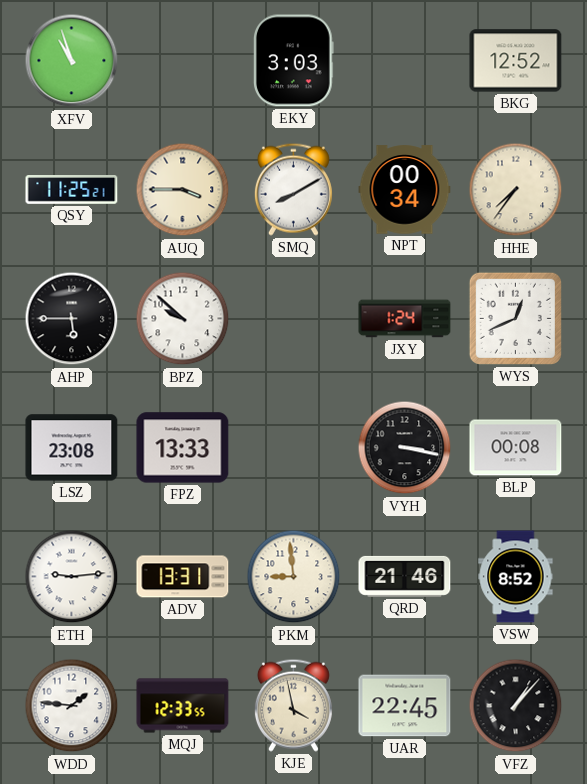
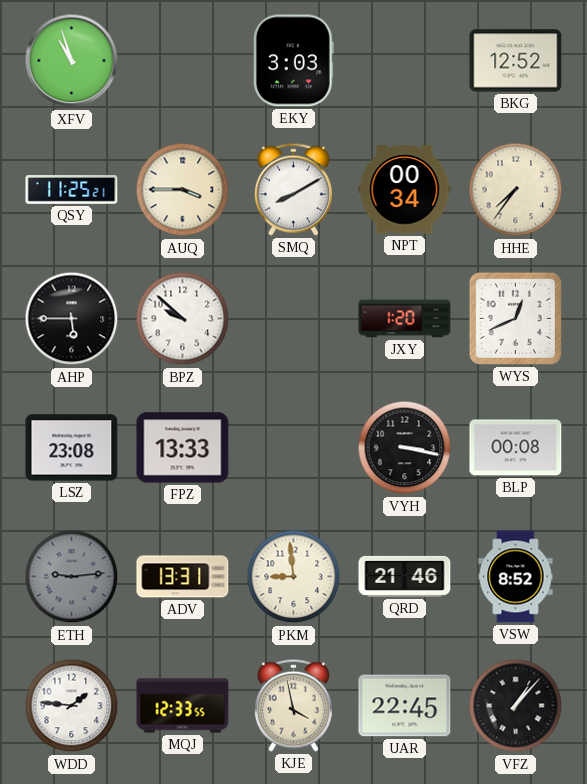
JXY: 1:24 -> 1:20 (405, 319)
ETH dial: white -> grey (72, 577)
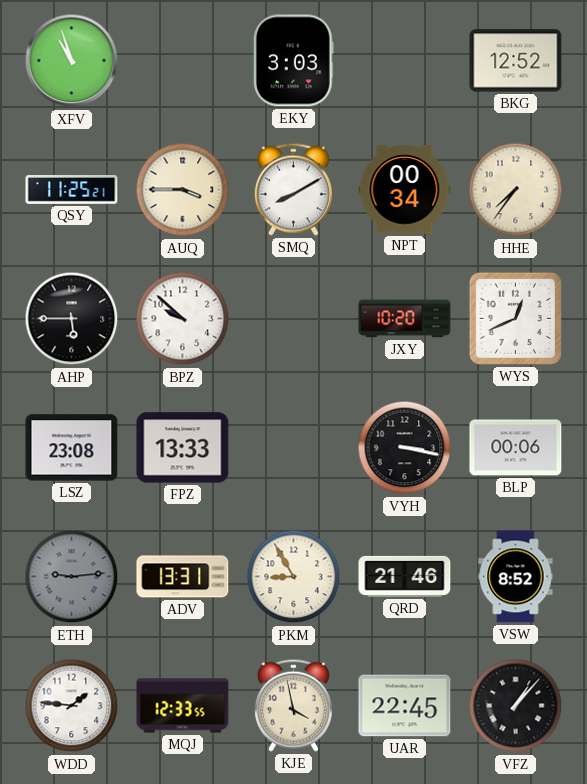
JXY: 1:20 -> 10:20 (405, 319)
BLP: 00:08 -> 00:06 (516, 448)
PKM: 8:59 -> 8:55 (294, 577)
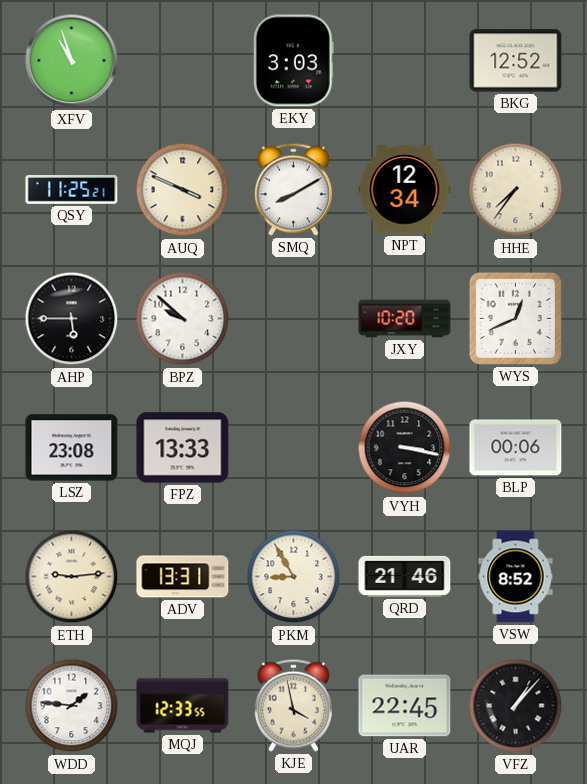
AUQ: 3:45 -> 3:49 (183, 190)
NPT: 00:34 -> 12:34 (405, 190)
ETH dial: grey -> cream (72, 577)
